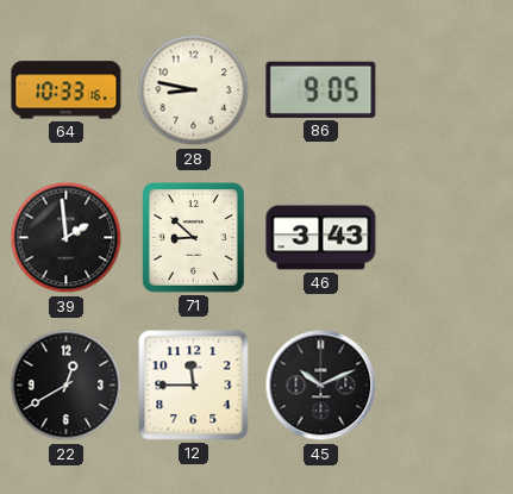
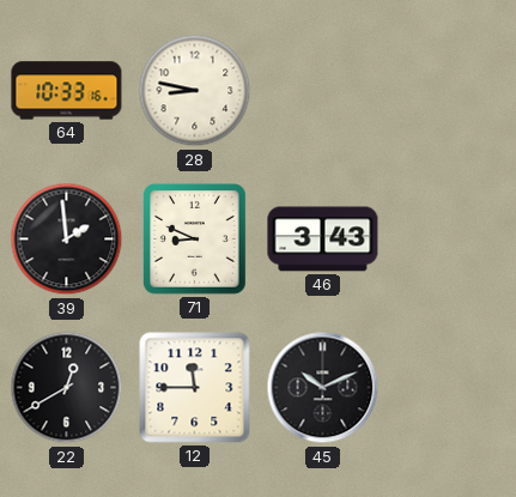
86: 9:05 -> none (321, 89)
71: 8:52 -> 8:49 (195, 240)
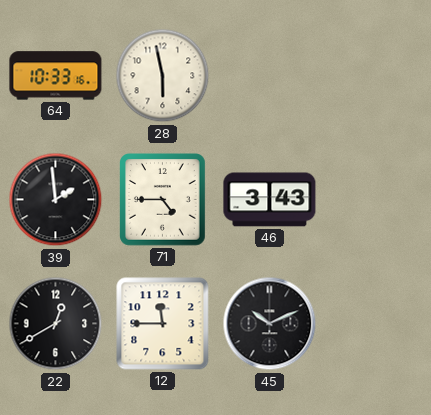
28: 8:47 -> 5:58 (163, 76)
71: 8:49 -> 4:45 (163, 200)
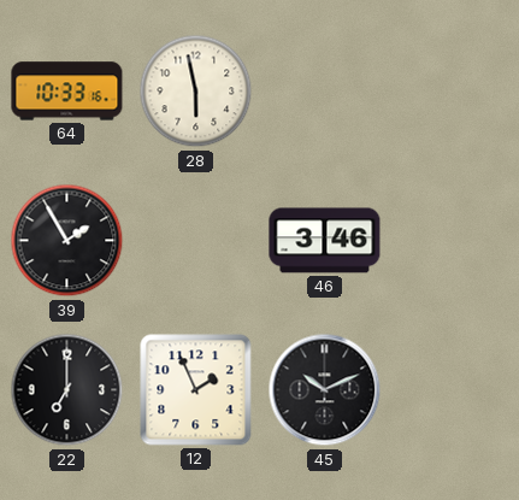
39: 1:59 -> 1:55 (67, 241)
71: 4:45 -> none (163, 200)
46: 3:43 -> 3:46 (325, 241)
22: 12:40 -> 7:00 (67, 390)
12: 11:45 -> 1:56 (196, 390)
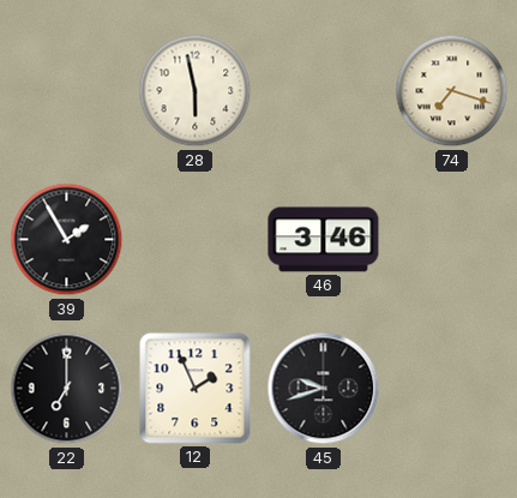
64: 10:33 -> none (67, 92)
74: none -> 7:18 (452, 91)
45: 10:11 -> 9:42 (324, 389)
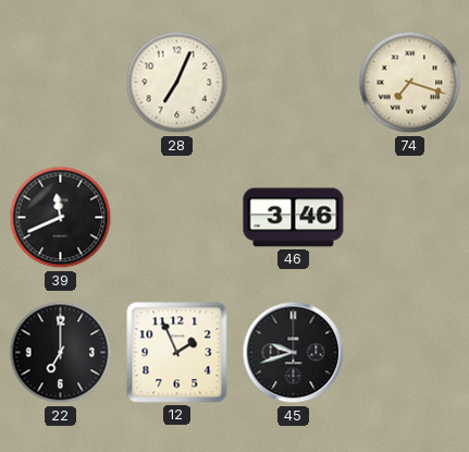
28: 5:58 -> 7:04 (177, 83)
39: 1:55 -> 11:41 (61, 218)
